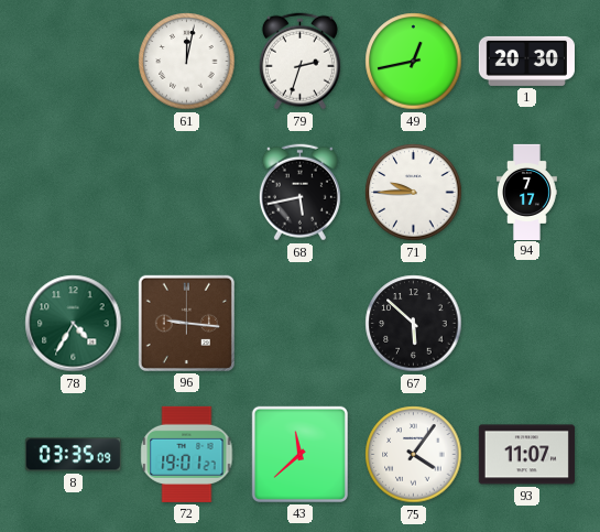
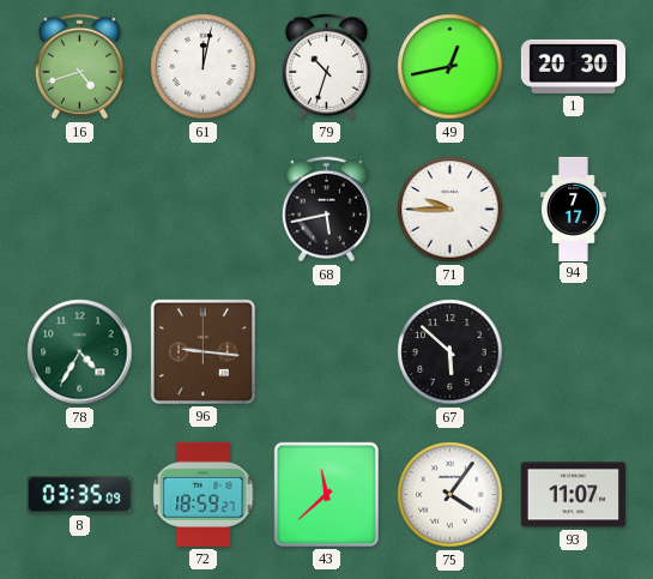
16: none -> 4:42 (79, 67)
79: 2:33 -> 10:33 (326, 67)
72: 19:01 -> 18:59 (204, 494)
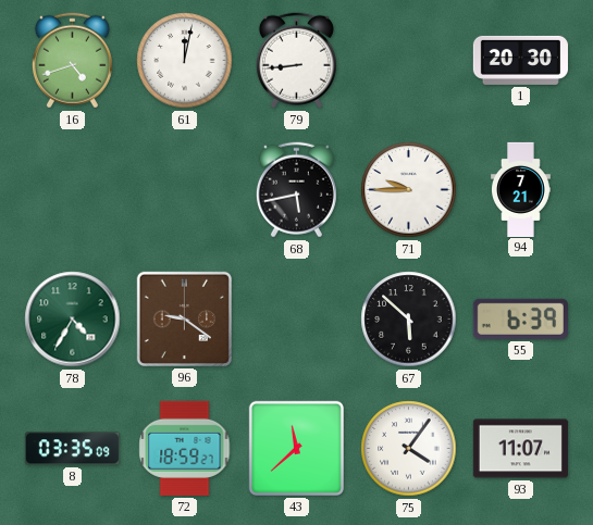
79: 10:33 -> 8:44 (296, 61)
49: 12:43 -> none (451, 67)
94: 7:17 -> 7:21 (521, 189)
96: 9:16 -> 9:21 (184, 318)
55: none -> 6:39 (520, 318)
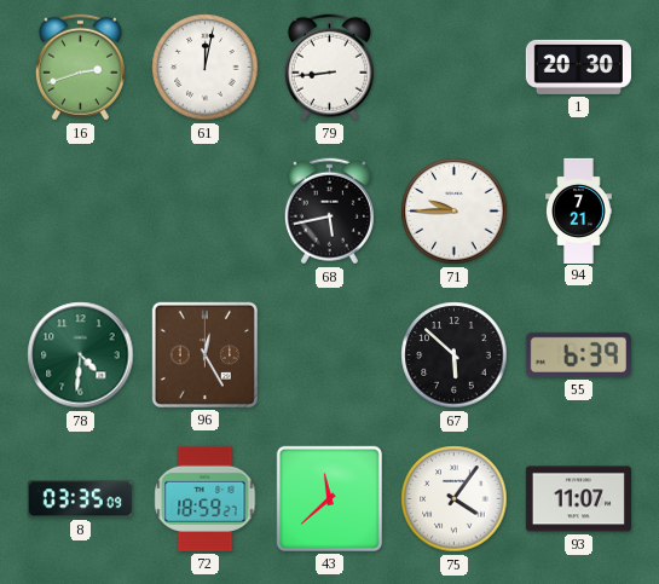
16: 4:42 -> 2:42 (80, 68)
78: 4:35 -> 4:31 (81, 355)
96: 9:21 -> 12:25 (204, 354)
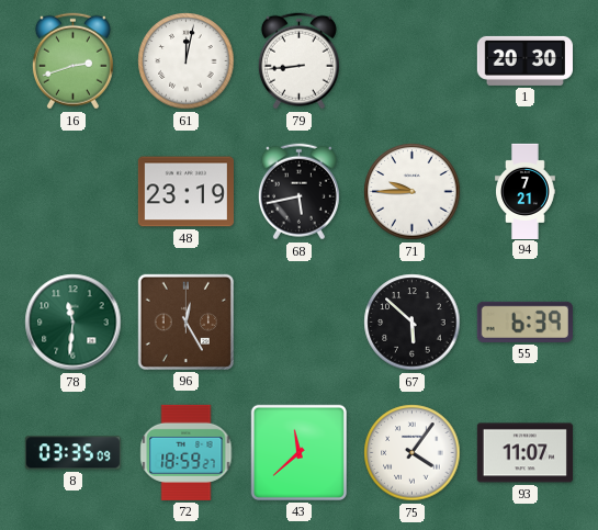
48: none -> 23:19 (185, 192)
78: 4:31 -> 11:31 (74, 323)
